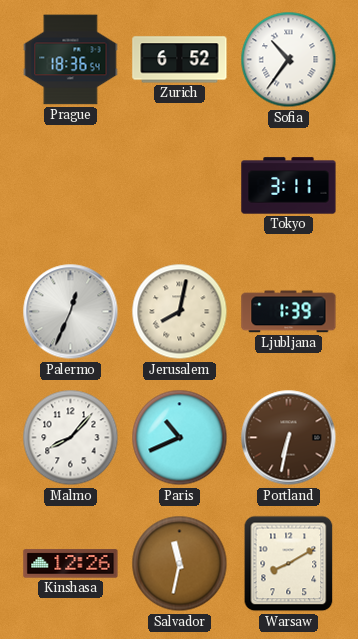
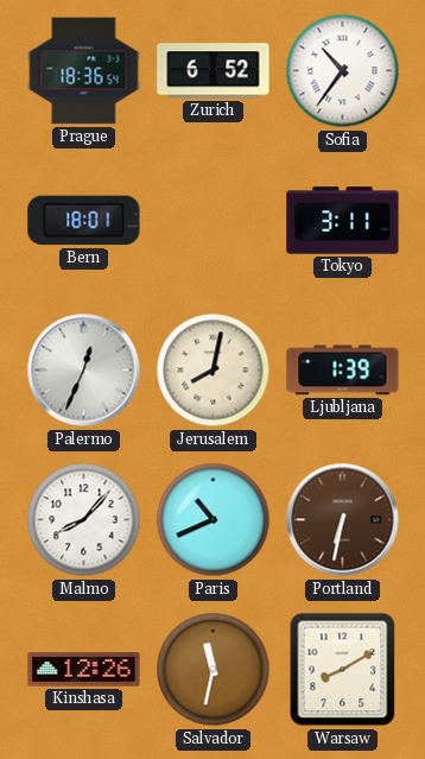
Bern: none -> 18:01 (84, 221)
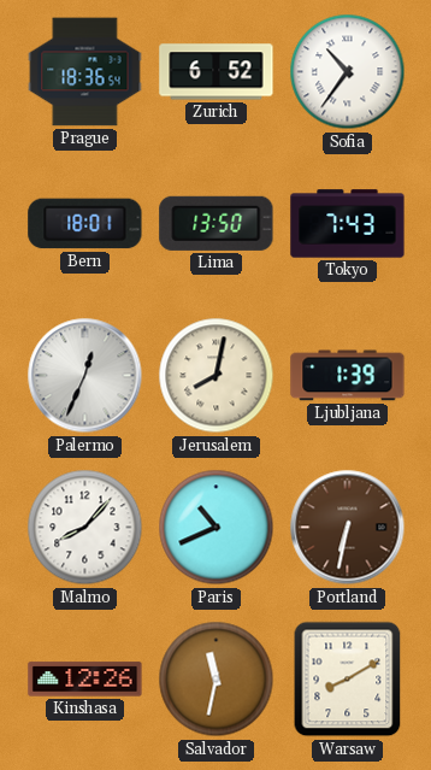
Lima: none -> 13:50 (217, 223)
Tokyo: 3:11 -> 7:43 (348, 224)
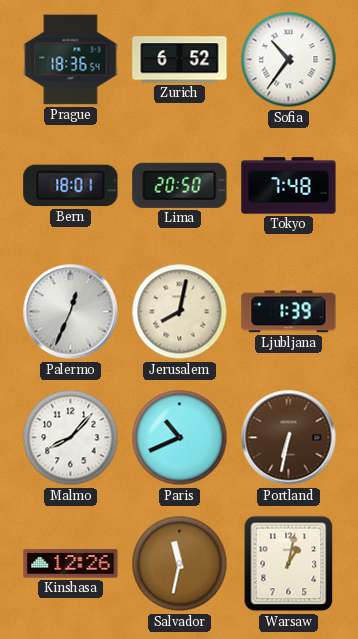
Lima: 13:50 -> 20:50 (180, 185)
Tokyo: 7:43 -> 7:48 (289, 186)
Warsaw: 8:10 -> 1:02 (289, 564)
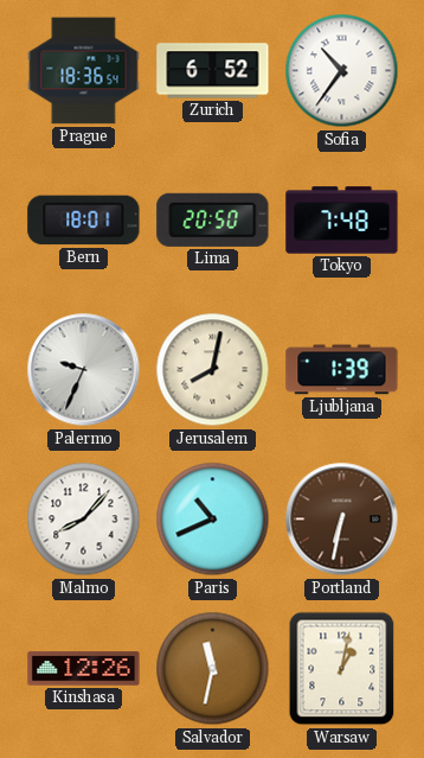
Palermo: 12:34 -> 9:34 (84, 370)
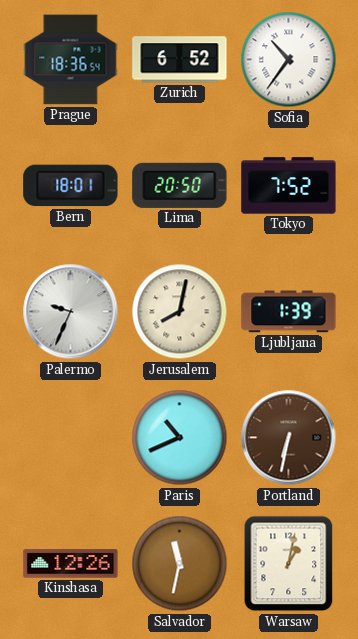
Tokyo: 7:48 -> 7:52 (289, 186)
Malmo: 8:07 -> none (84, 520)
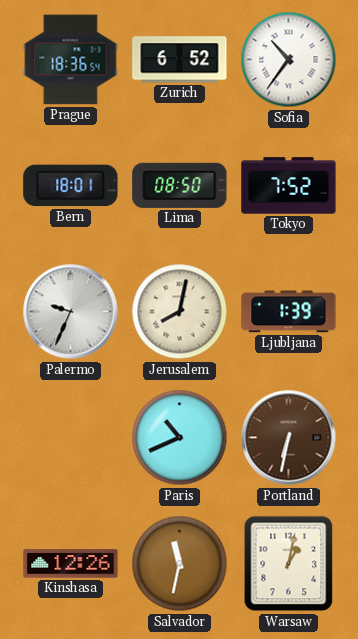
Lima: 20:50 -> 08:50 (180, 185)
